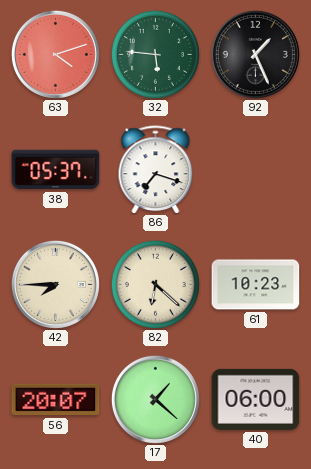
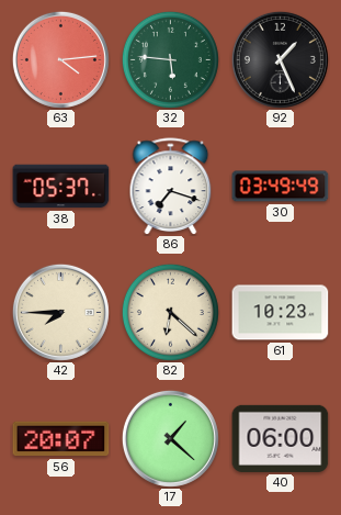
63: 4:12 -> 4:14 (60, 59)
30: none -> 03:49 (281, 187)
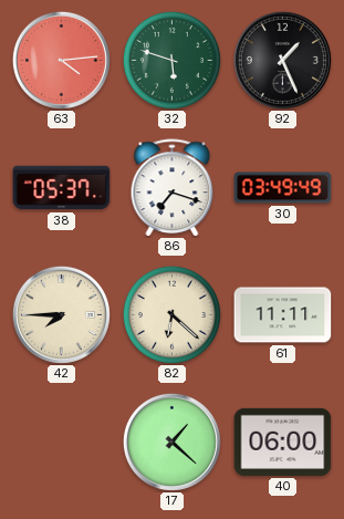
32: 5:46 -> 5:48 (171, 60)
61: 10:23 -> 11:11 (283, 315)
56: 20:07 -> none (61, 439)
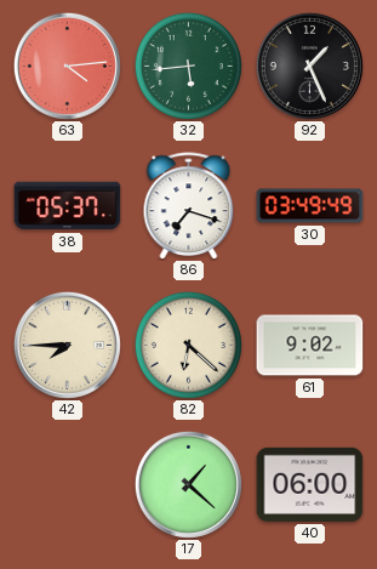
32: 5:48 -> 5:44 (188, 66)
61: 11:11 -> 9:02 (310, 346)
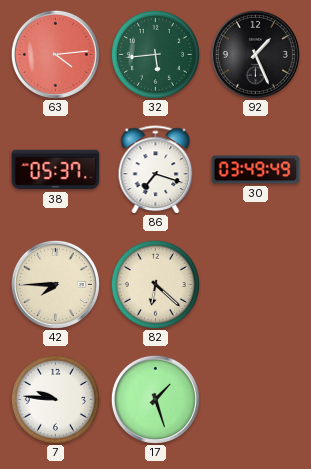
61: 9:02 -> none (310, 346)
7: none -> 9:46 (55, 399)
17: 1:22 -> 1:27 (155, 399)
40: 06:00 -> none (310, 484)
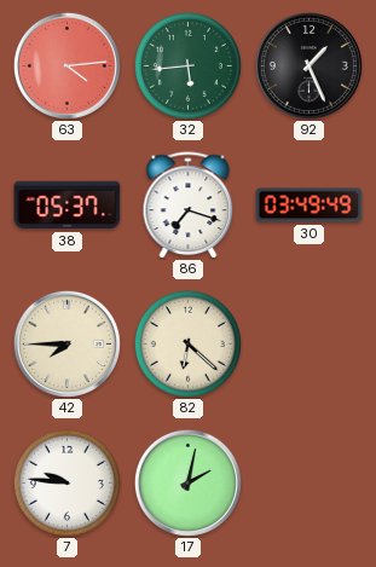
17: 1:27 -> 2:02 (187, 482)
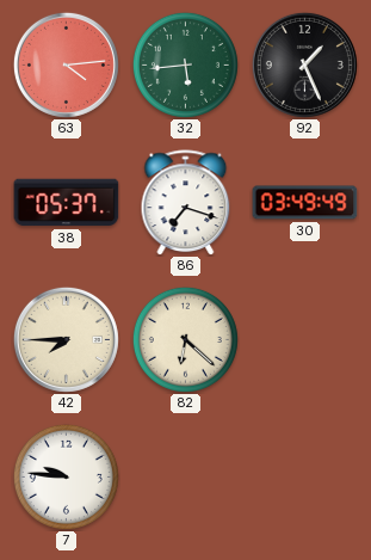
17: 2:02 -> none (187, 482)
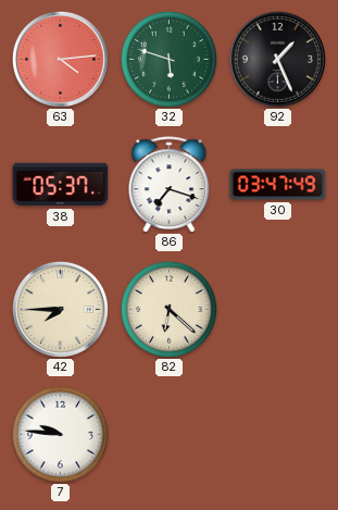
32: 5:44 -> 5:48 (168, 59)
30: 03:49 -> 03:47 (278, 185)
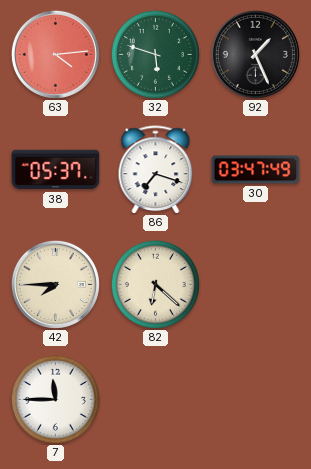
7: 9:46 -> 11:45 (55, 399)
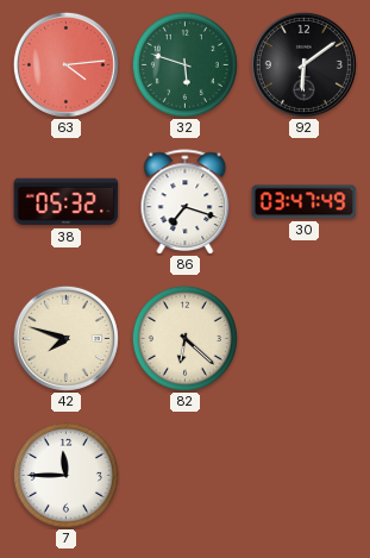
92: 1:26 -> 6:09 (303, 64)
38: 05:37 -> 05:32 (67, 202)
42: 7:45 -> 7:48 (65, 338)
